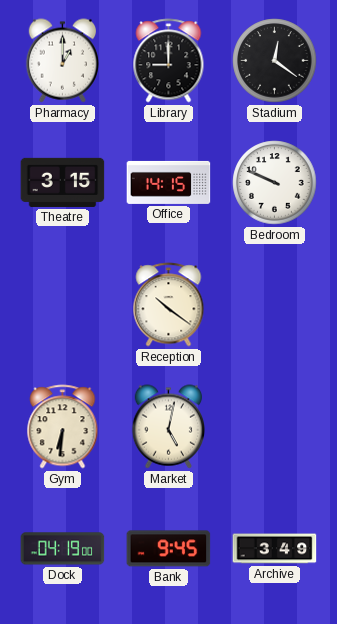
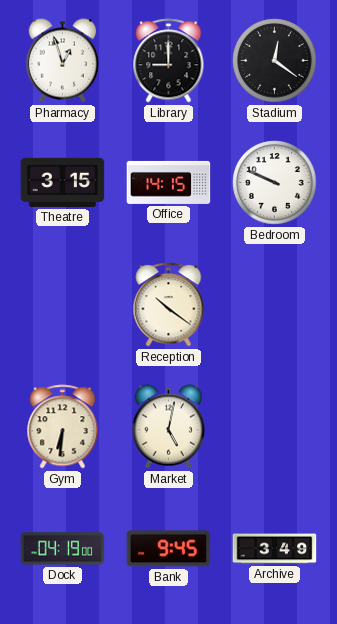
Pharmacy: 1:00 -> 12:57 (62, 61)
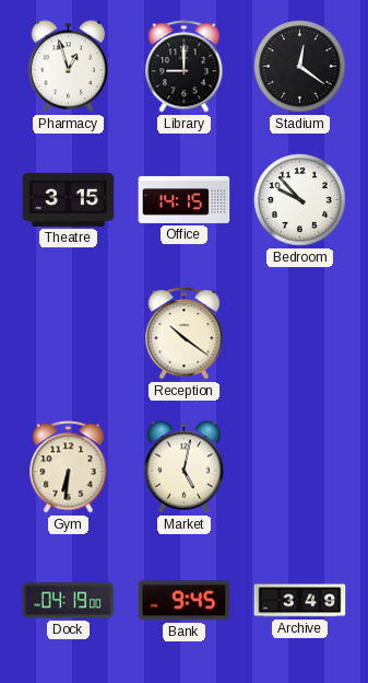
Bedroom: 9:49 -> 9:53 (300, 200)
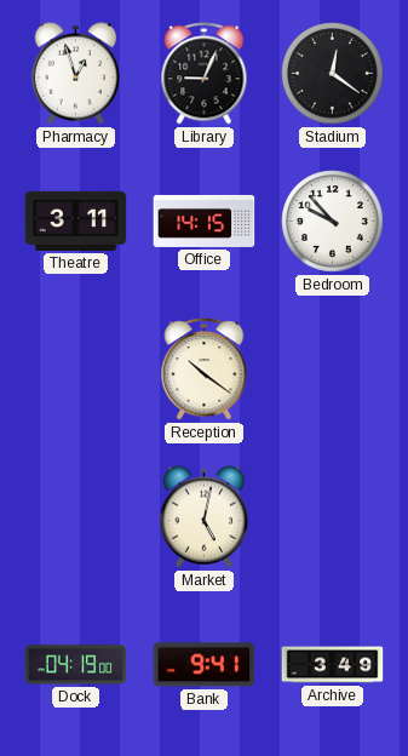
Library: 9:00 -> 9:04 (205, 74)
Theatre: 3:15 -> 3:11 (76, 220)
Gym: 6:31 -> none (69, 467)
Bank: 9:45 -> 9:41 (205, 665)
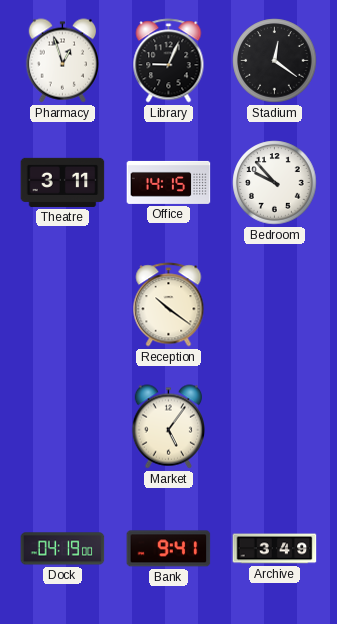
Market: 5:02 -> 5:06 (168, 427)
